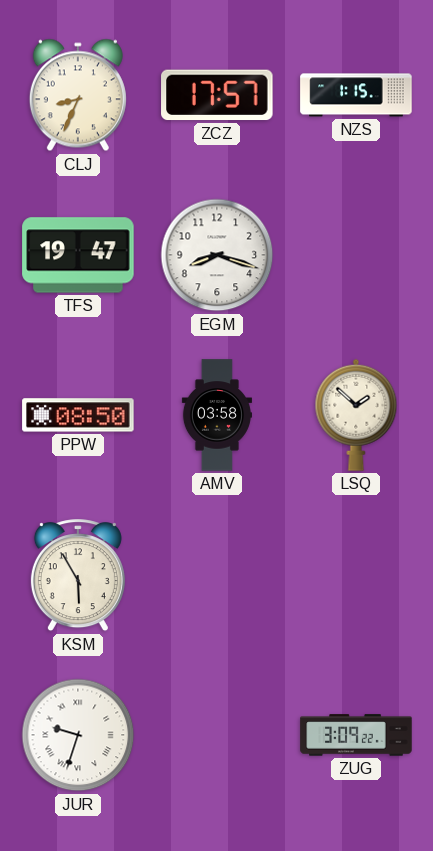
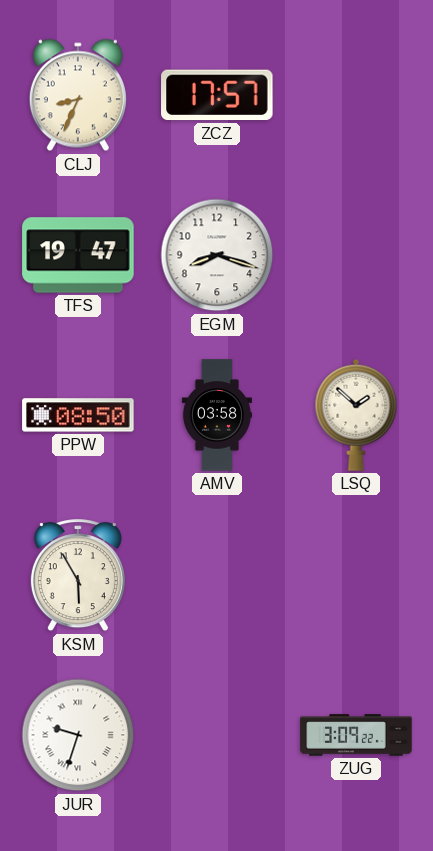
NZS: 1:15 -> none (356, 95)
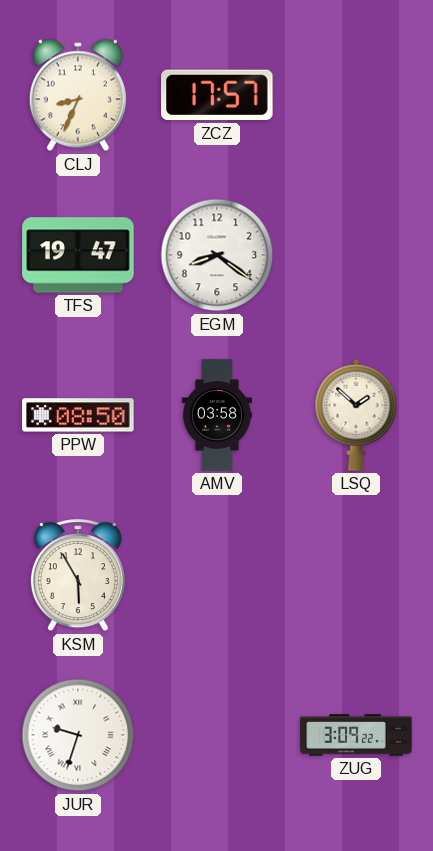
EGM: 8:18 -> 8:21 (217, 255)
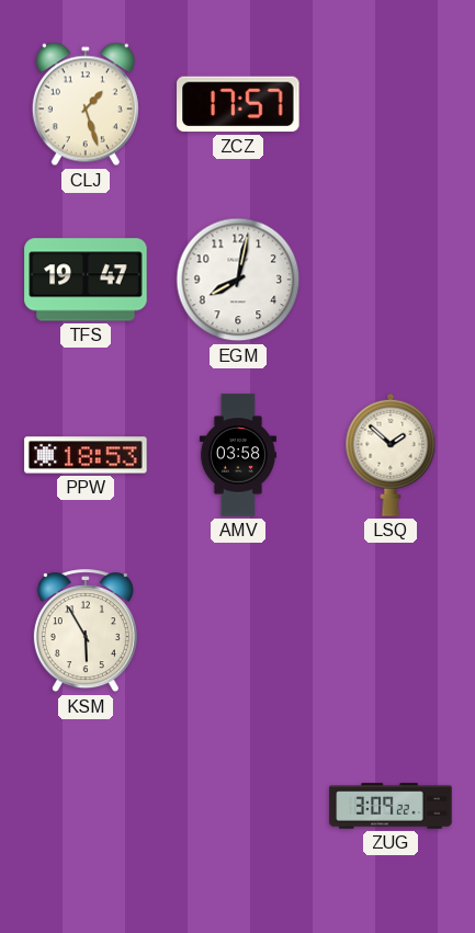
CLJ: 8:34 -> 1:27 (86, 104)
EGM: 8:21 -> 8:02 (238, 280)
PPW: 08:50 -> 18:53 (86, 455)
JUR: 9:33 -> none (78, 735)
